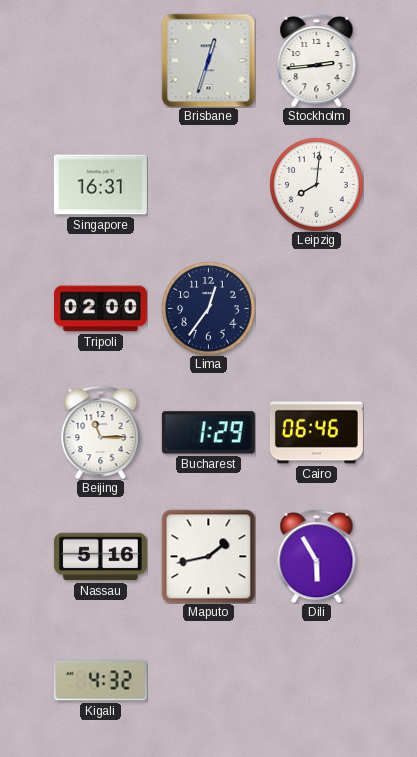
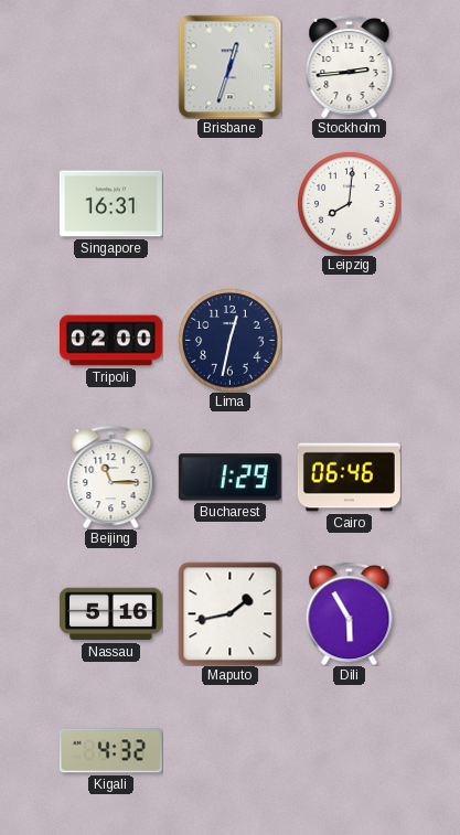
Lima: 12:36 -> 12:32 (229, 340)
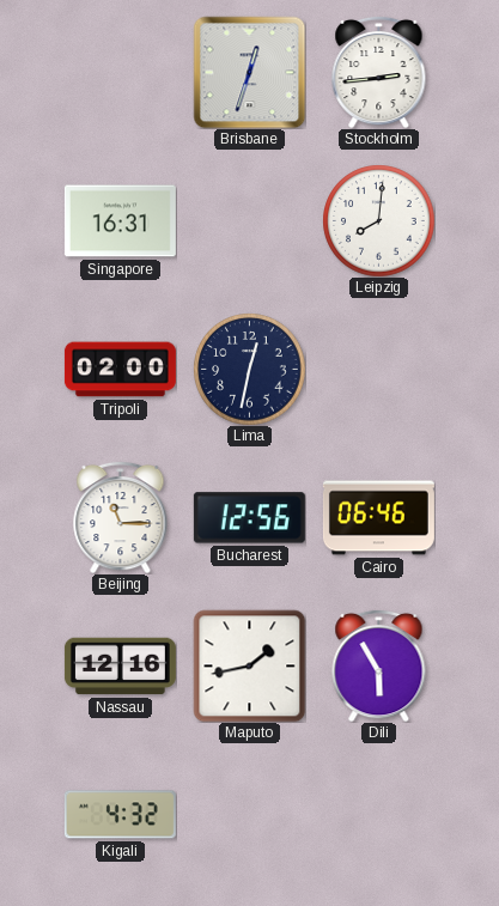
Bucharest: 1:29 -> 12:56 (249, 518)
Nassau: 5:16 -> 12:16 (120, 667)
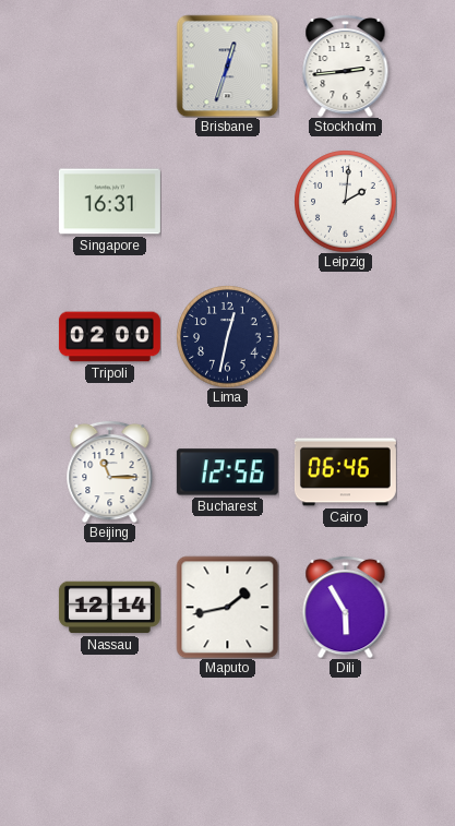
Leipzig: 8:01 -> 2:01 (345, 201)
Nassau: 12:16 -> 12:14 (109, 608)
Kigali: 4:32 -> none (120, 815)
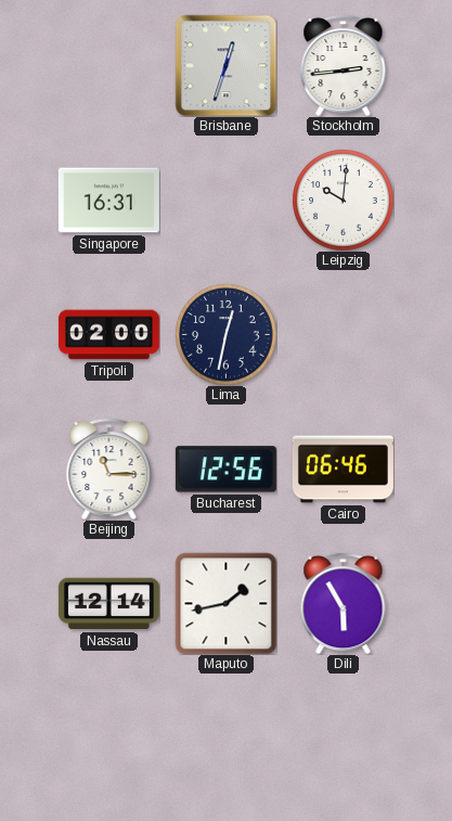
Leipzig: 2:01 -> 10:01 (343, 200)
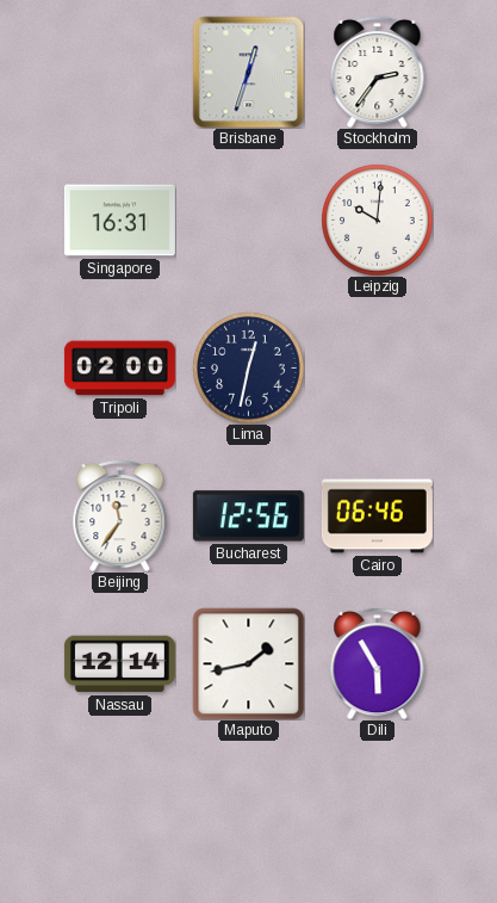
Stockholm: 2:44 -> 2:36 (378, 72)
Beijing: 11:15 -> 11:36 (120, 515)
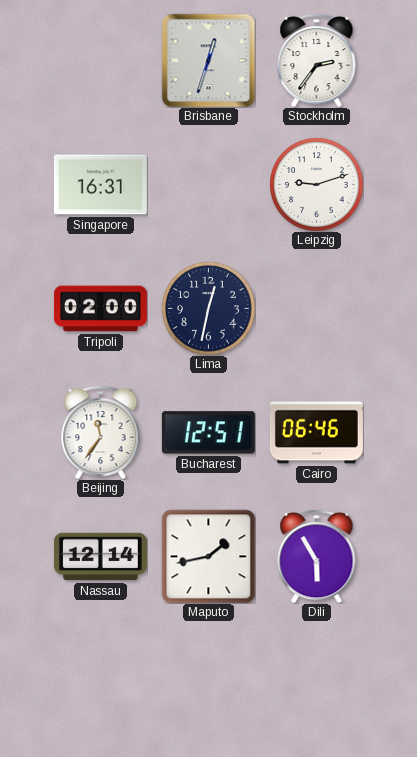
Leipzig: 10:01 -> 9:12 (316, 184)
Bucharest: 12:56 -> 12:51 (208, 433)
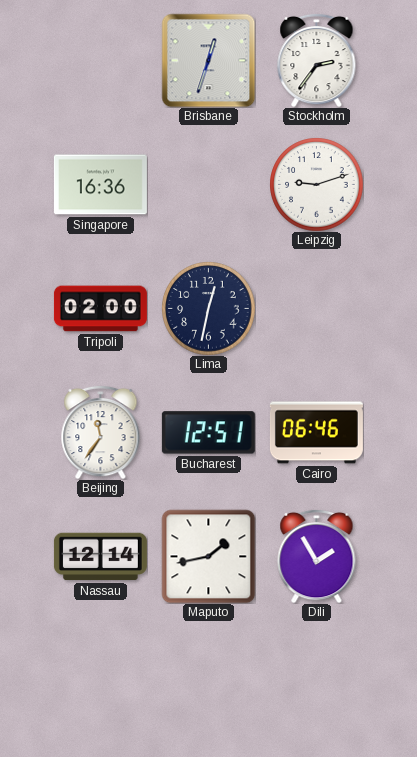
Singapore: 16:31 -> 16:36 (100, 185)
Dili: 5:55 -> 1:55 (317, 556)
